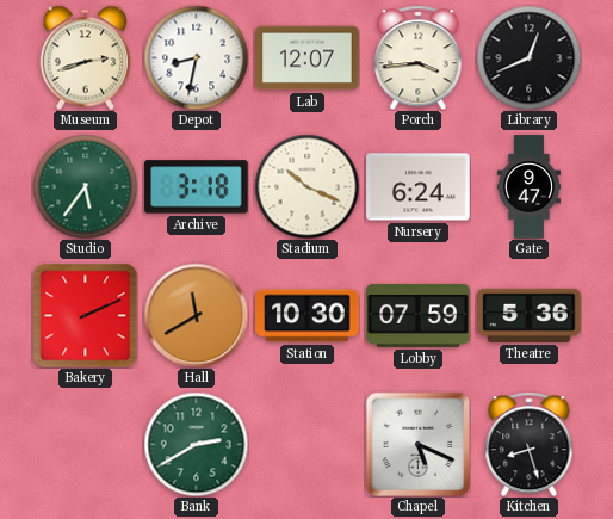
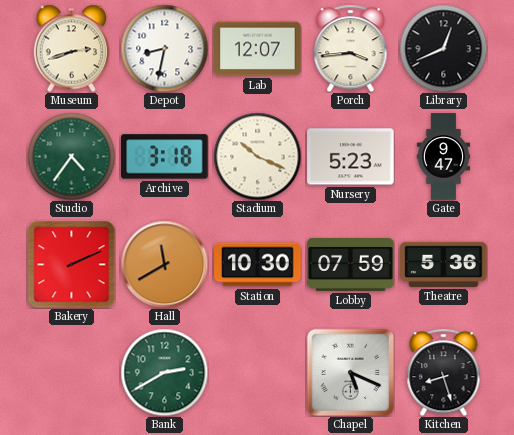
Studio: 5:36 -> 4:36 (71, 156)
Nursery: 6:24 -> 5:23 (351, 157)
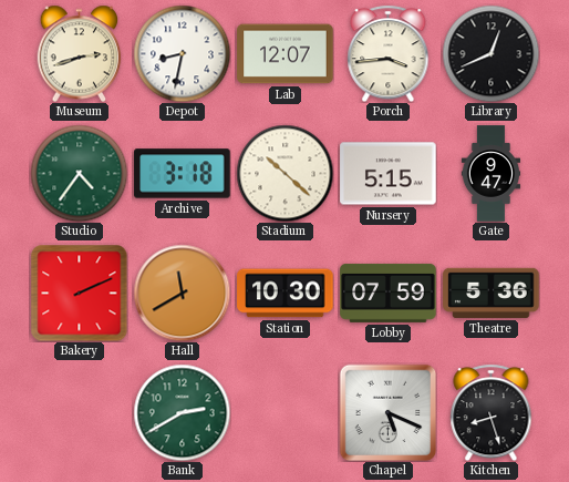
Stadium: 10:19 -> 10:22 (284, 173)
Nursery: 5:23 -> 5:15 (389, 174)
